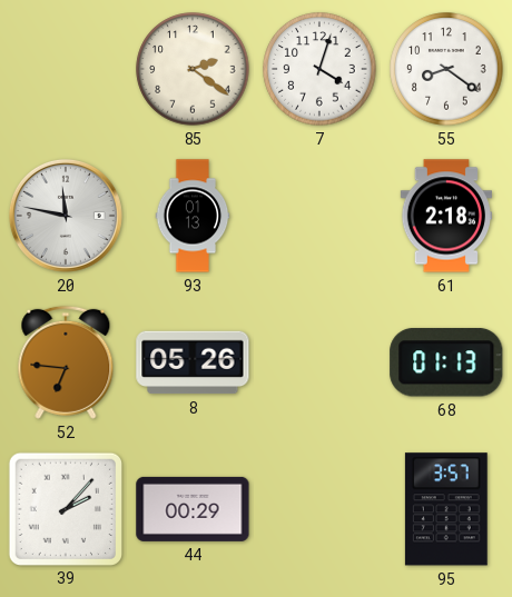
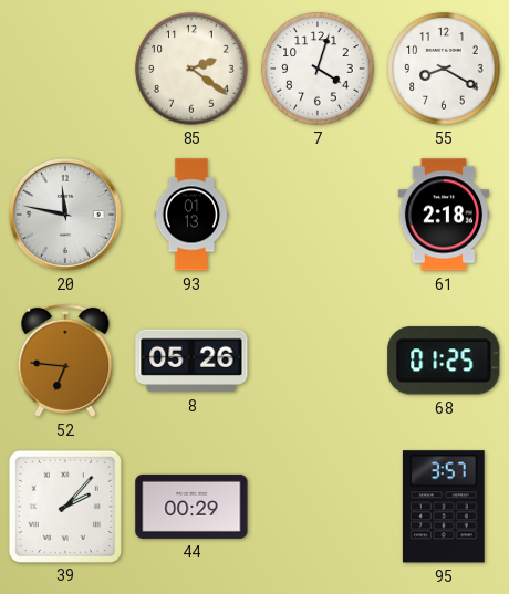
55: 8:21 -> 8:20 (444, 69)
68: 01:13 -> 01:25 (444, 361)
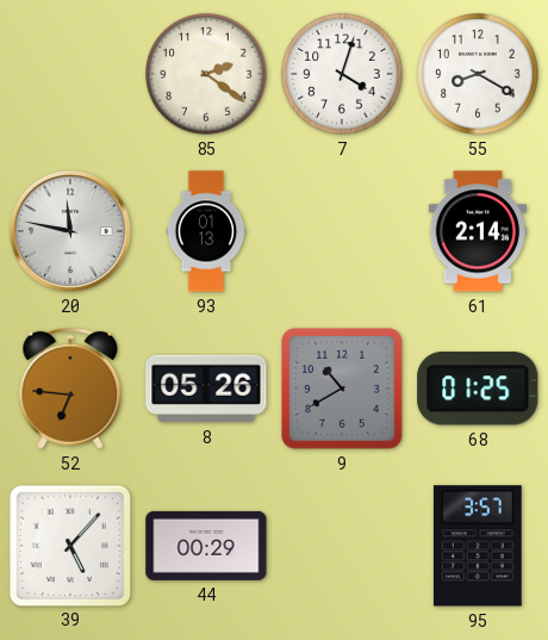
61: 2:18 -> 2:14 (478, 231)
9: none -> 10:40 (343, 390)
39: 2:07 -> 5:07 (69, 545)
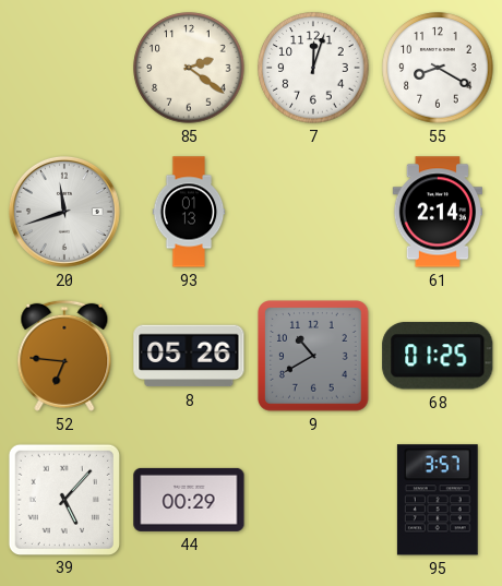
7: 4:03 -> 12:03 (313, 68)
20: 11:47 -> 11:42 (64, 212)
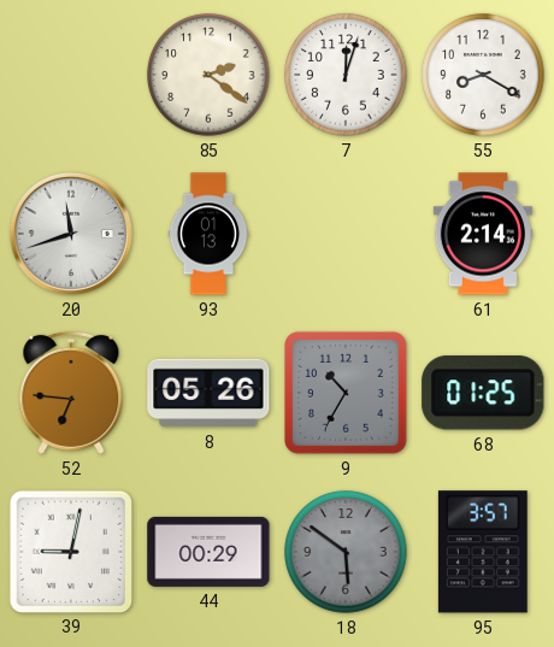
9: 10:40 -> 10:35 (347, 394)
39: 5:07 -> 9:02 (70, 551)
18: none -> 5:51 (346, 552)
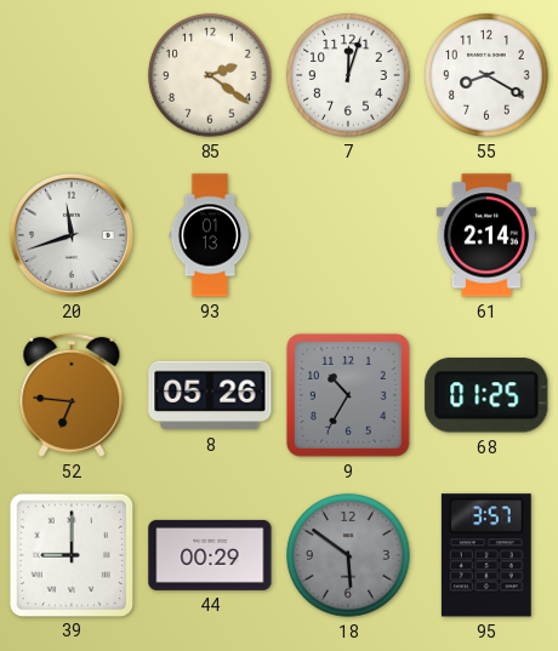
39: 9:02 -> 9:00 (70, 554)
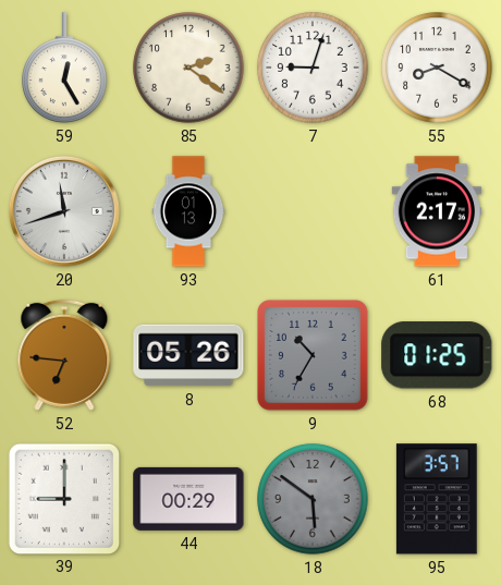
59: none -> 12:25 (64, 68)
7: 12:03 -> 9:03 (313, 68)
61: 2:14 -> 2:17 (437, 211)
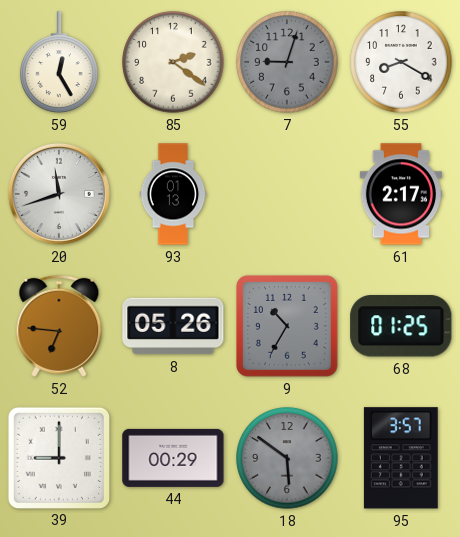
7 dial: white -> grey (287, 62)
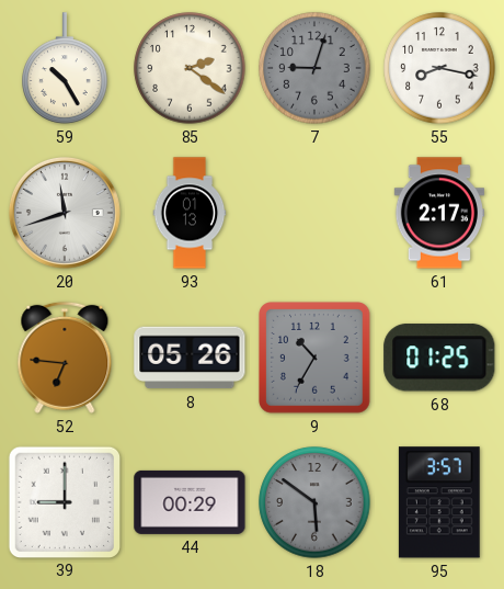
59: 12:25 -> 10:25 (65, 68)
55: 8:20 -> 8:17 (439, 68)
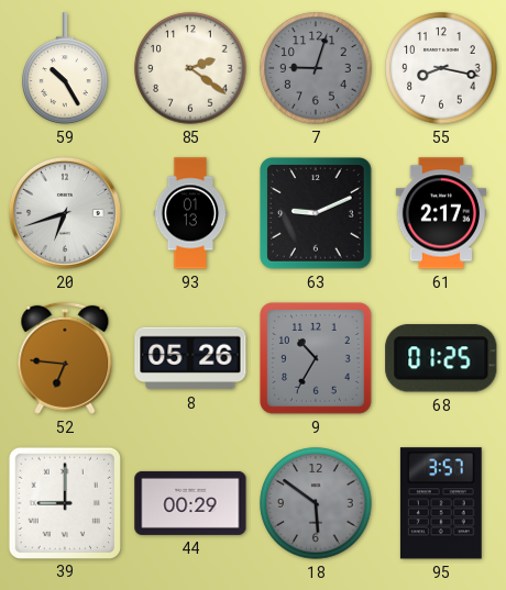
20: 11:42 -> 6:42 (65, 213)
63: none -> 9:11 (317, 214)
